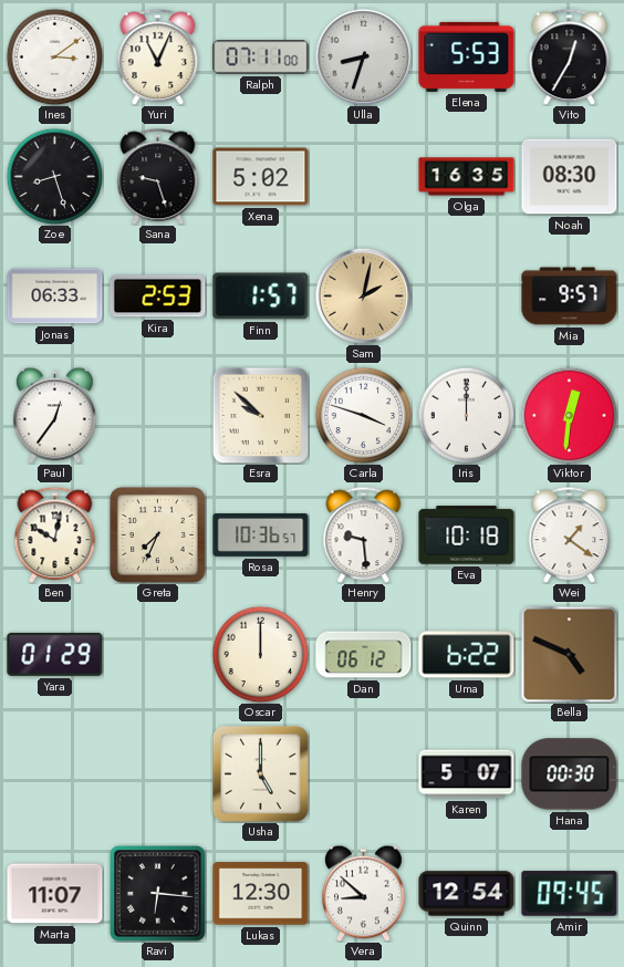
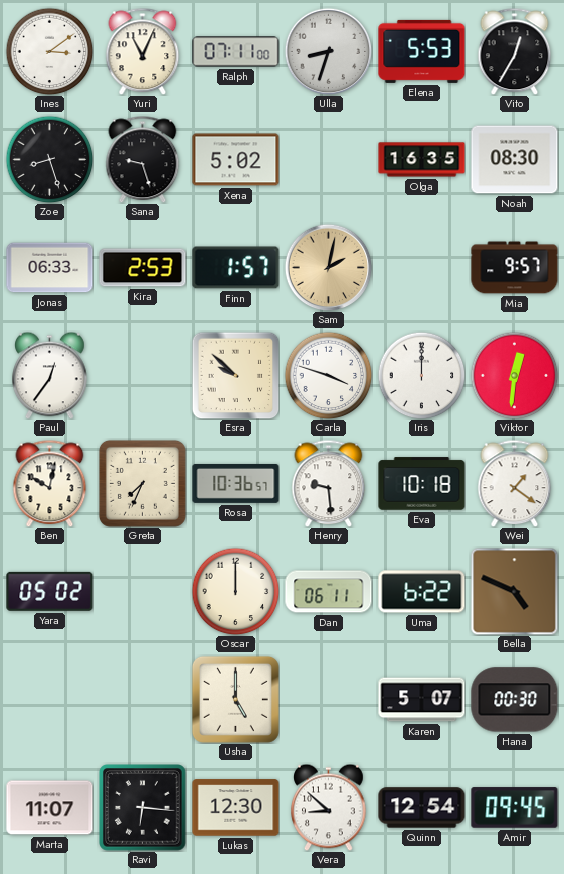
Yara: 01:29 -> 05:02 (50, 591)
Dan: 06:12 -> 06:11 (329, 592)
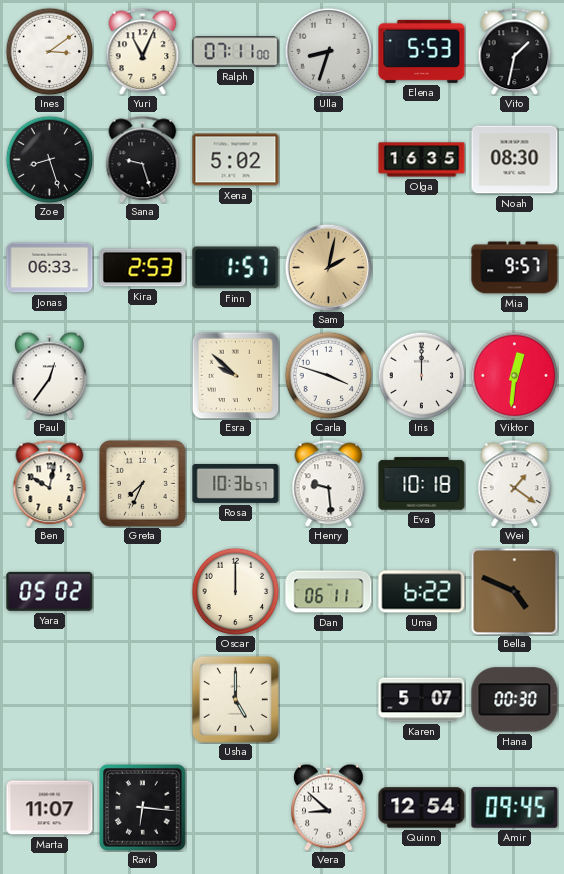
Vito: 12:35 -> 1:32 (515, 51)
Lukas: 12:30 -> none (236, 808)
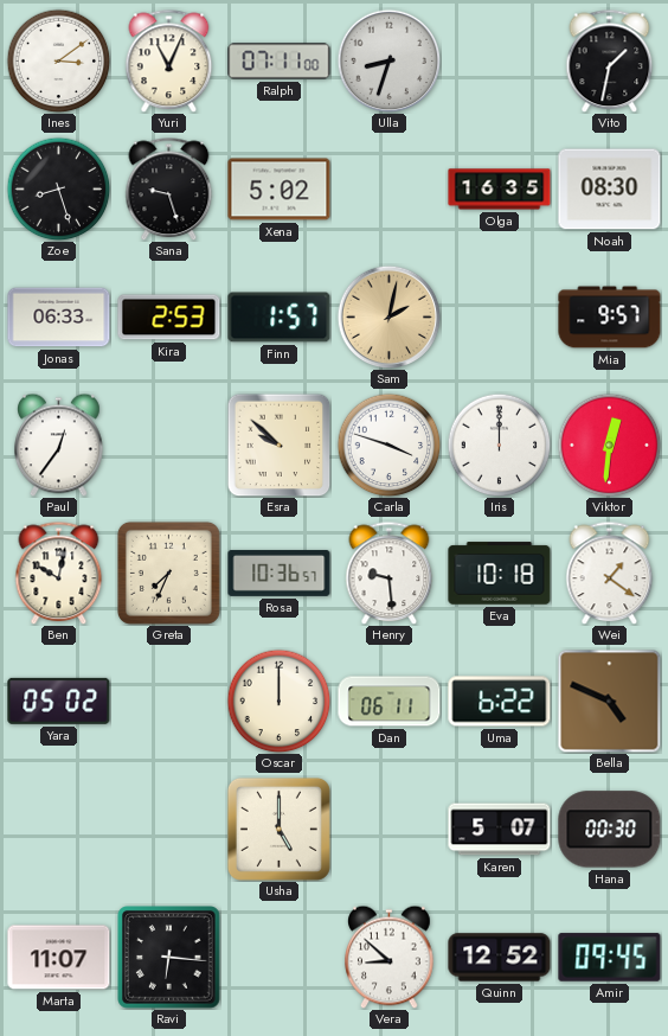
Elena: 5:53 -> none (422, 51)
Quinn: 12:54 -> 12:52 (500, 958)
